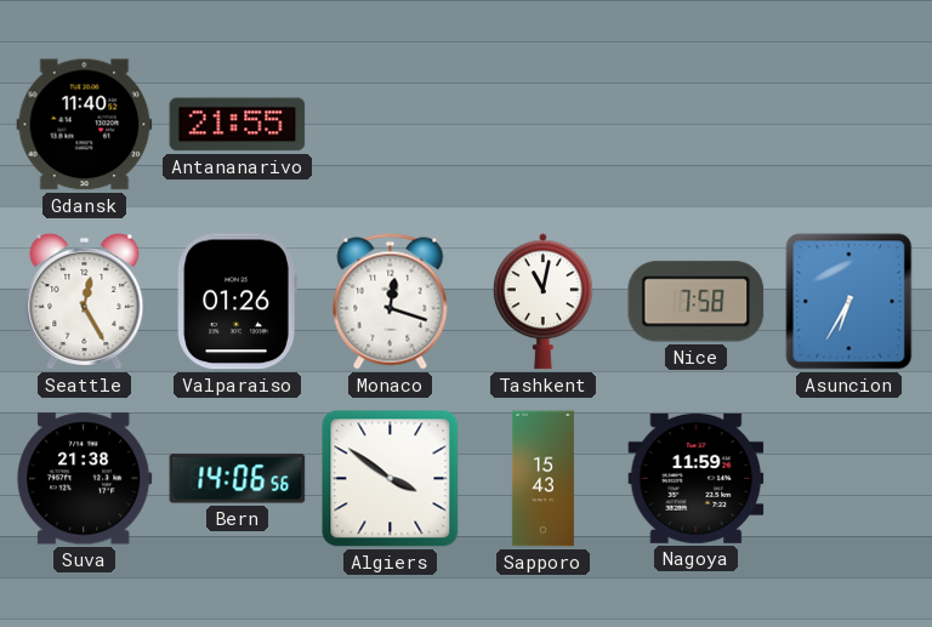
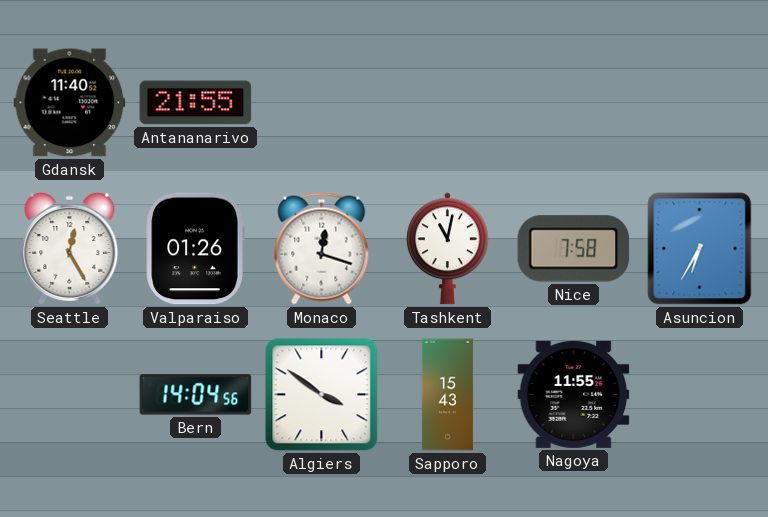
Suva: 21:38 -> none (85, 479)
Bern: 14:06 -> 14:04 (196, 395)
Nagoya: 11:59 -> 11:55 (574, 394)
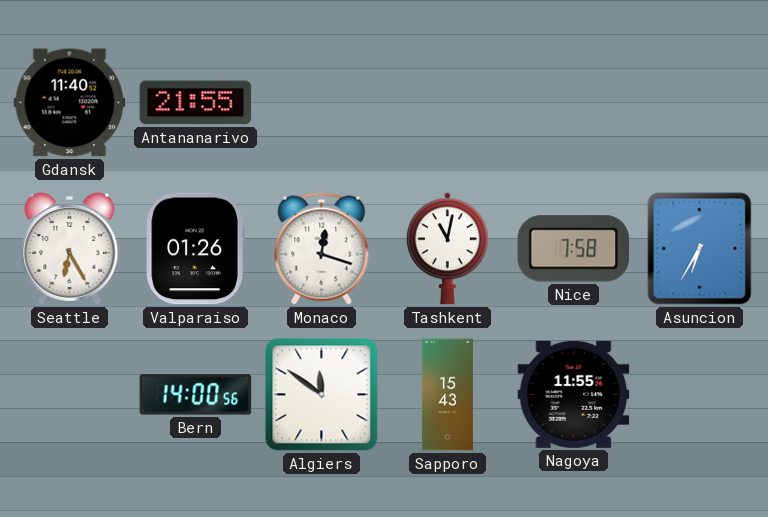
Seattle: 12:25 -> 6:25 (70, 248)
Bern: 14:04 -> 14:00 (196, 395)
Algiers: 3:51 -> 11:51 (322, 395)
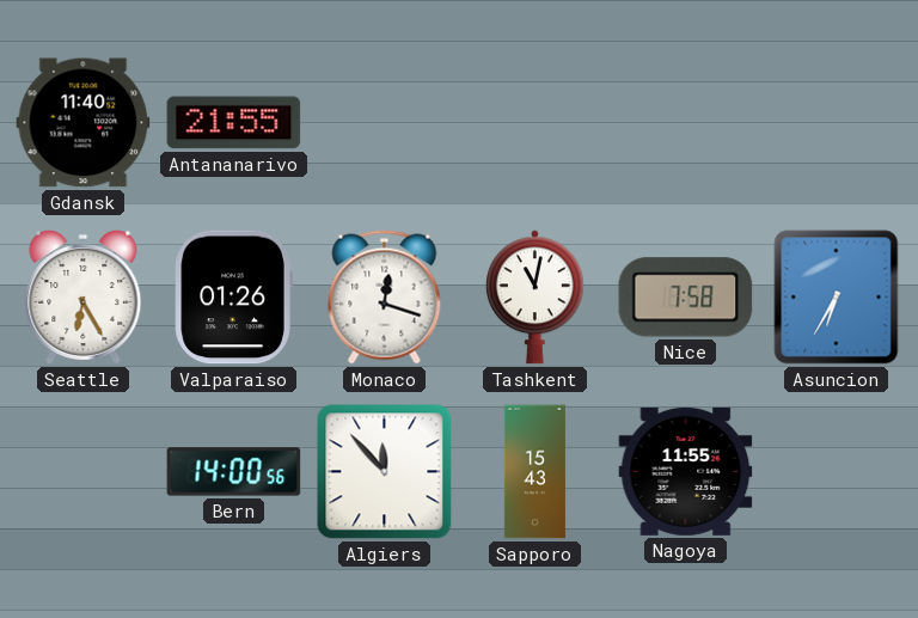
Algiers: 11:51 -> 11:53 (385, 472)
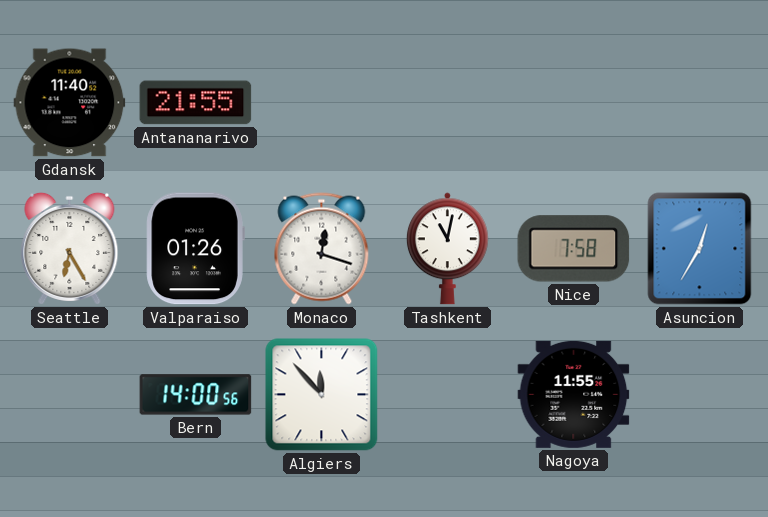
Asuncion: 6:35 -> 12:35 (700, 249)
Sapporo: 15:43 -> none (534, 472)
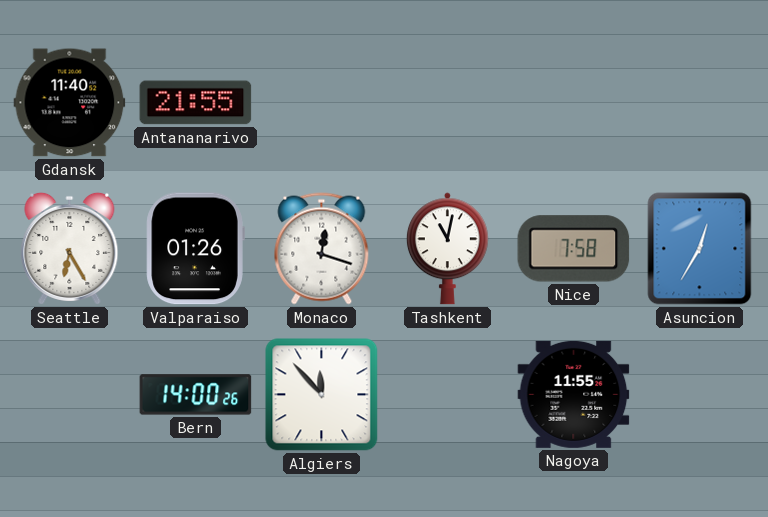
Bern: 14:00:56 -> 14:00:26 (196, 395)
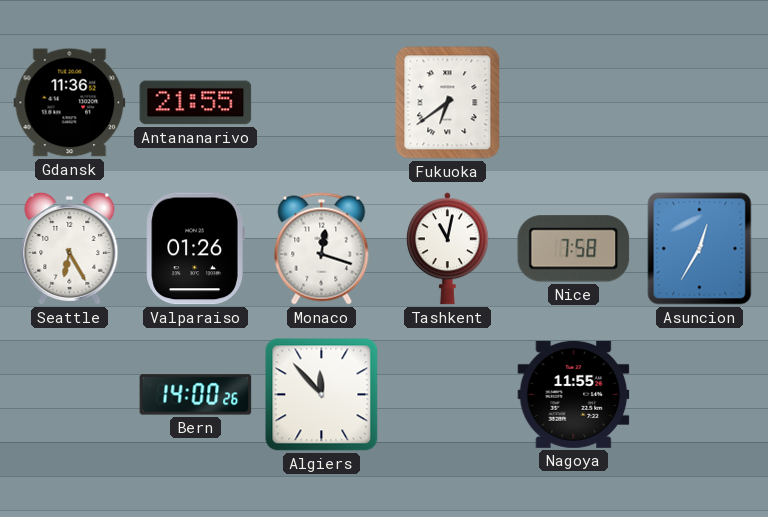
Gdansk: 11:40 -> 11:36 (70, 103)
Fukuoka: none -> 6:39 (448, 103)
